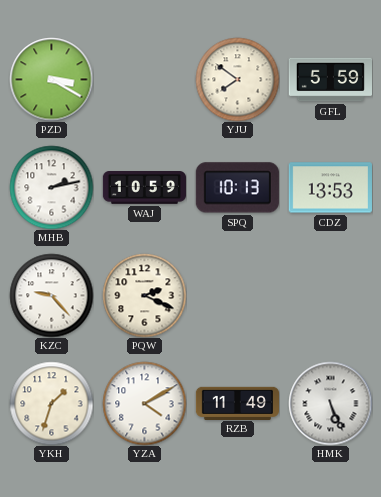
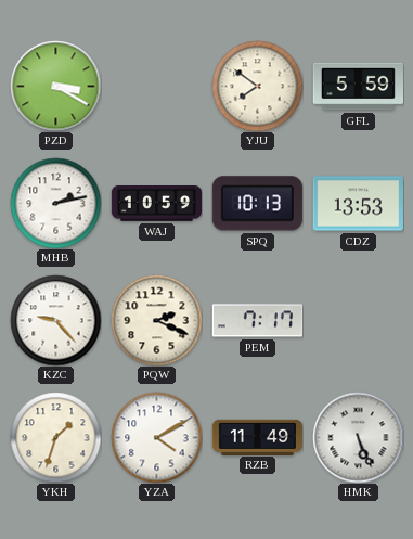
PEM: none -> 7:17 (257, 321)
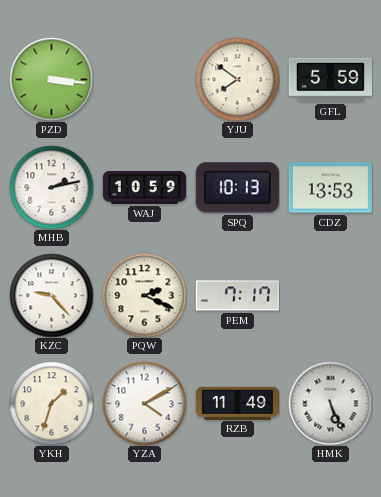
PZD: 3:20 -> 3:16 (51, 79)
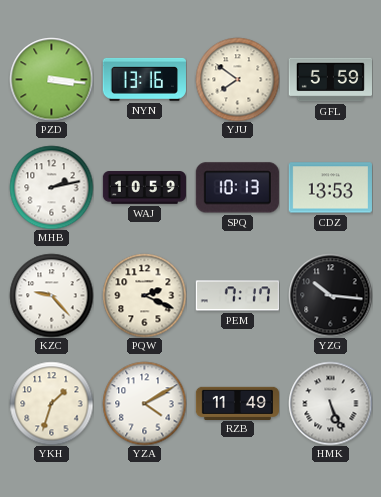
NYN: none -> 13:16 (144, 79)
YZG: none -> 10:16 (330, 295)
